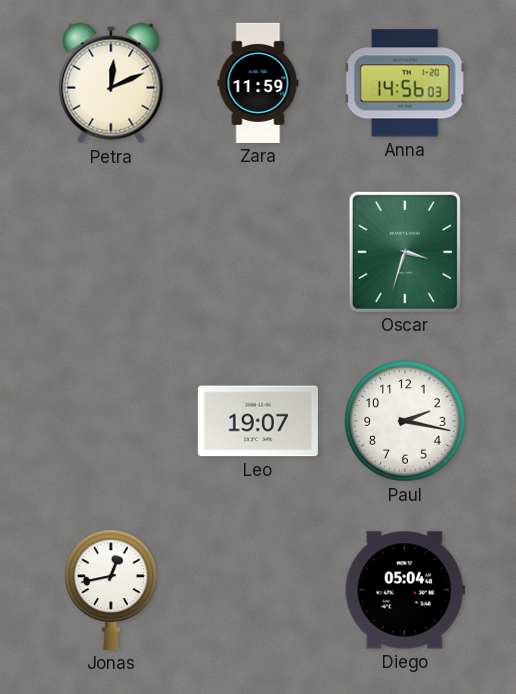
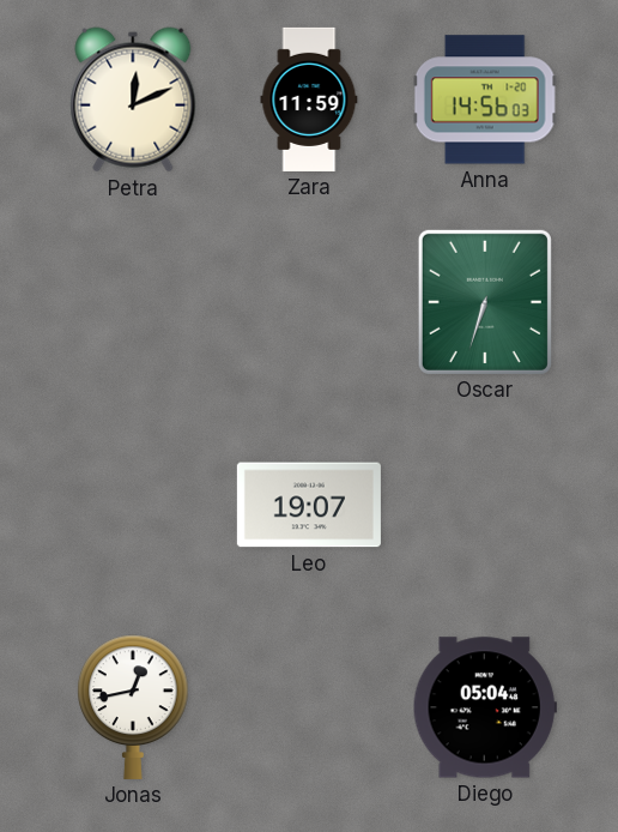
Oscar: 3:33 -> 6:33 (485, 302)
Paul: 2:17 -> none (405, 421)
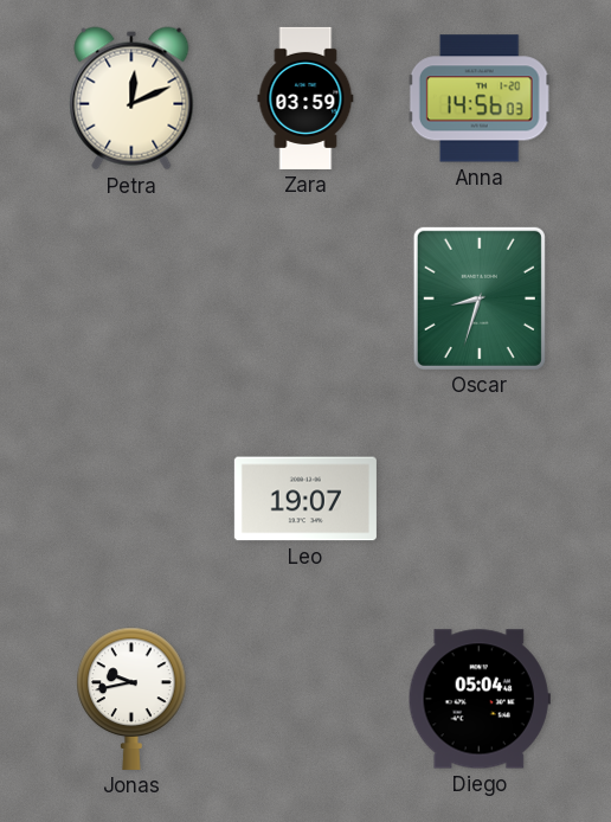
Zara: 11:59 -> 03:59 (305, 98)
Oscar: 6:33 -> 8:33 (480, 298)
Jonas: 12:43 -> 9:43 (131, 699)
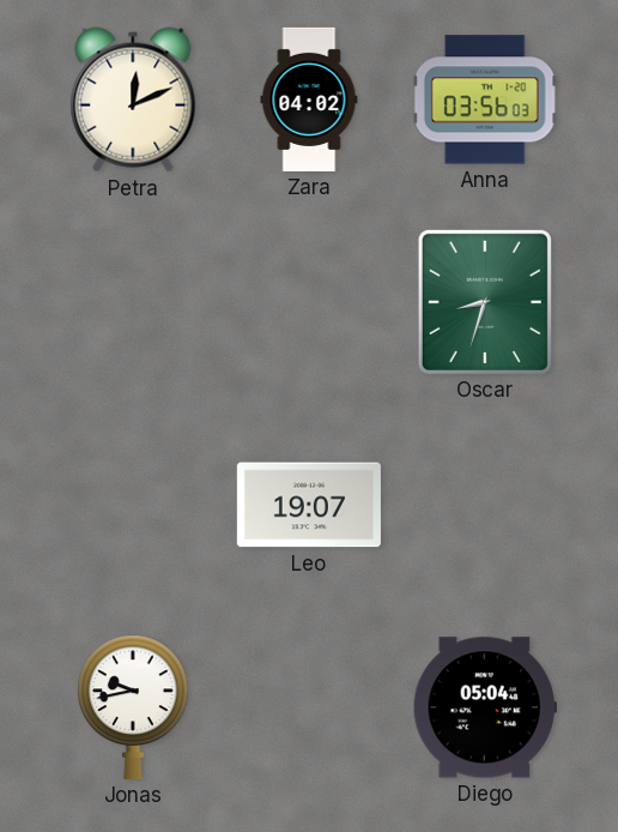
Zara: 03:59 -> 04:02 (309, 100)
Anna: 14:56 -> 03:56 (485, 100)
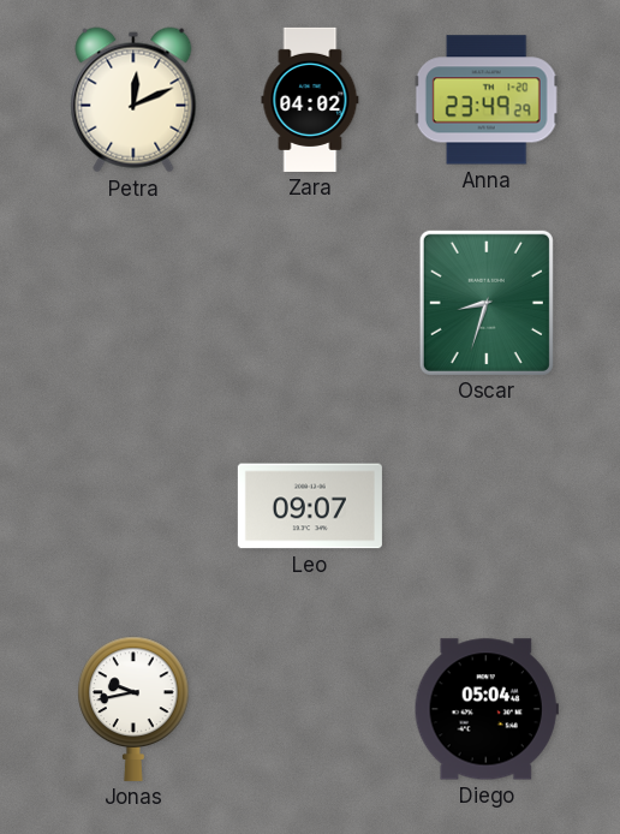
Anna: 03:56 -> 23:49 (487, 100)
Leo: 19:07 -> 09:07 (310, 506)
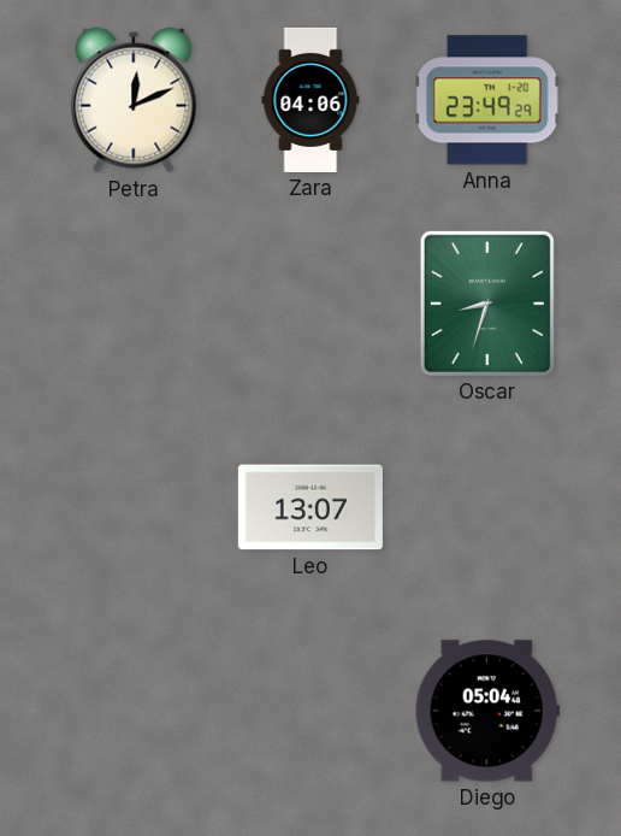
Zara: 04:02 -> 04:06 (310, 100)
Leo: 09:07 -> 13:07 (310, 507)
Jonas: 9:43 -> none (133, 709)
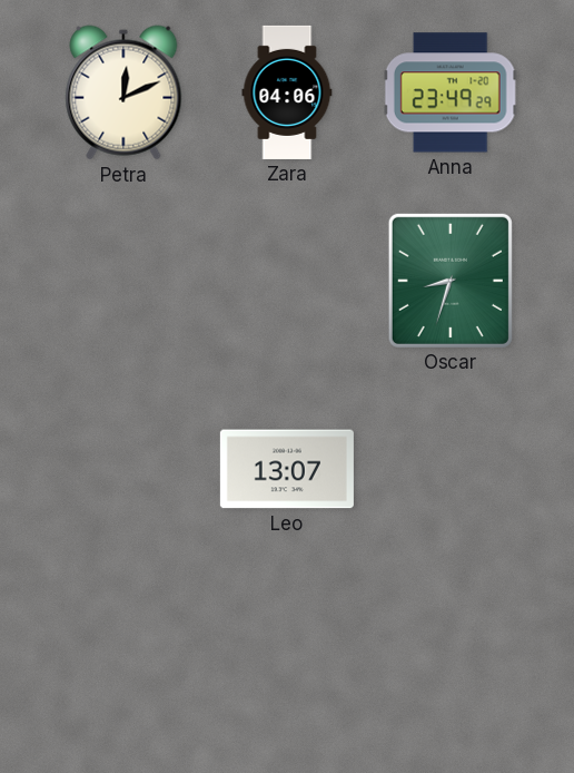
Diego: 05:04 -> none (487, 711)
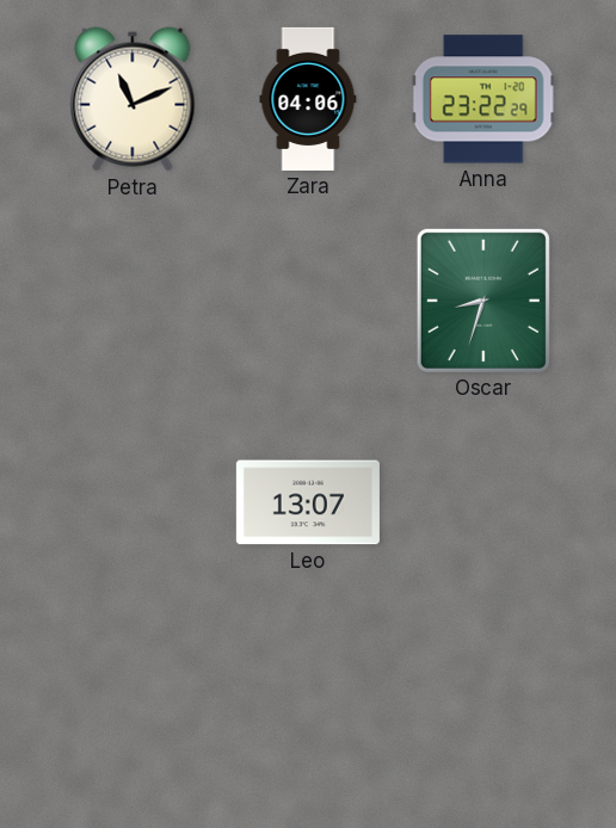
Petra: 12:11 -> 11:11 (133, 99)
Anna: 23:49 -> 23:22 (483, 99)
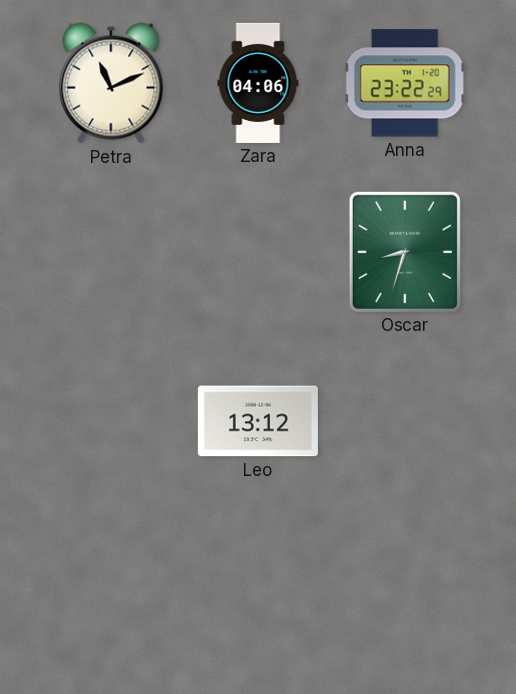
Leo: 13:07 -> 13:12 (258, 421)
